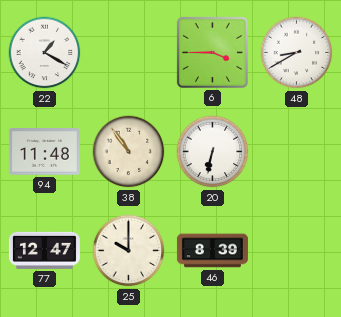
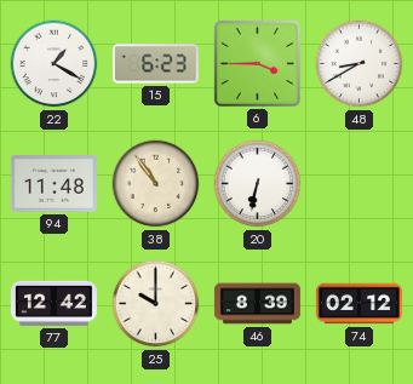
15: none -> 6:23 (155, 64)
77: 12:47 -> 12:42 (53, 303)
74: none -> 02:12 (358, 304)
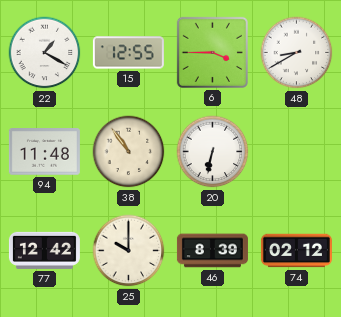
15: 6:23 -> 12:55 (128, 53)
